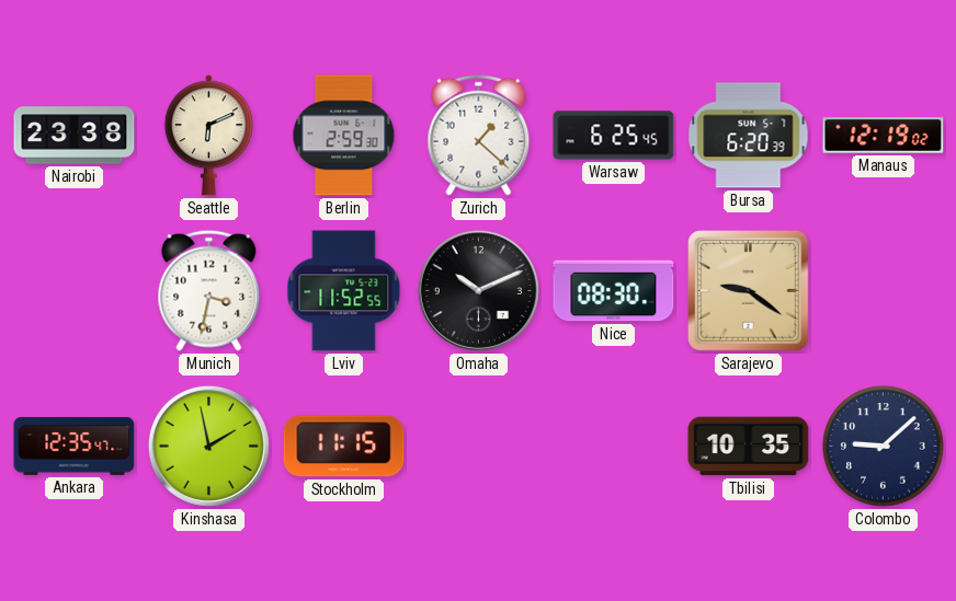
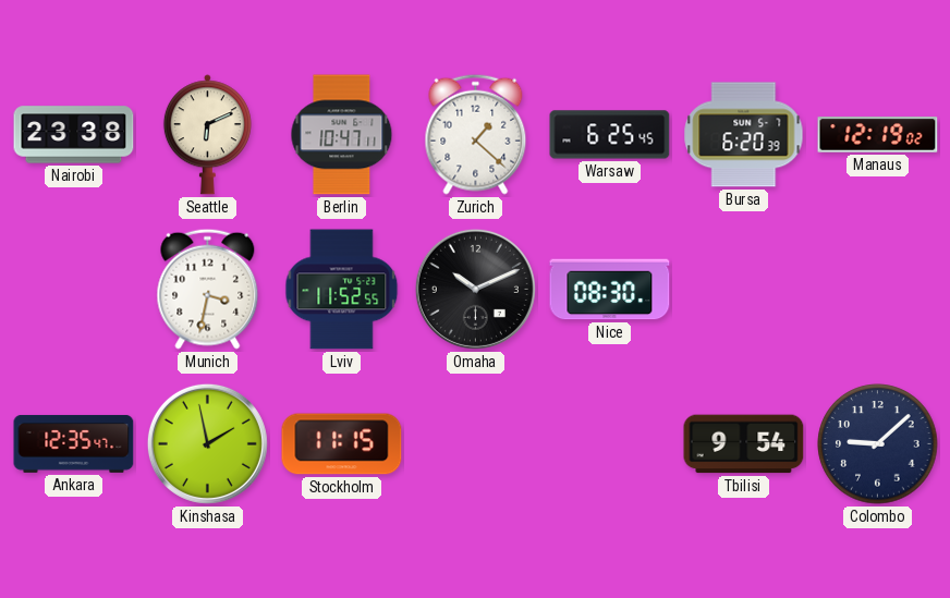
Berlin: 2:59 -> 10:47 (342, 135)
Sarajevo: 9:21 -> none (749, 291)
Tbilisi: 10:35 -> 9:54 (744, 444)
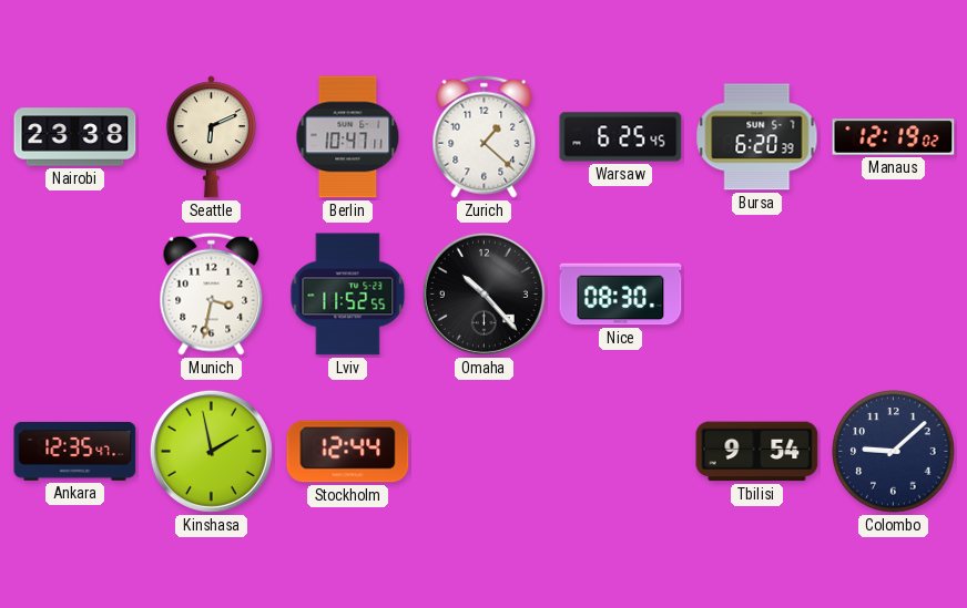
Omaha: 10:11 -> 10:23 (483, 293)
Stockholm: 11:15 -> 12:44 (348, 452)
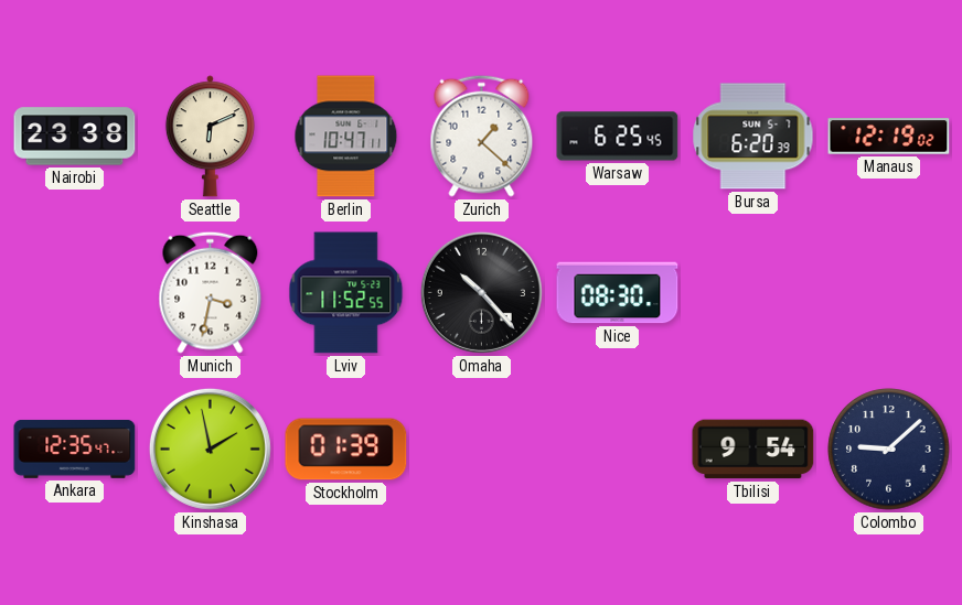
Stockholm: 12:44 -> 01:39 (346, 450)
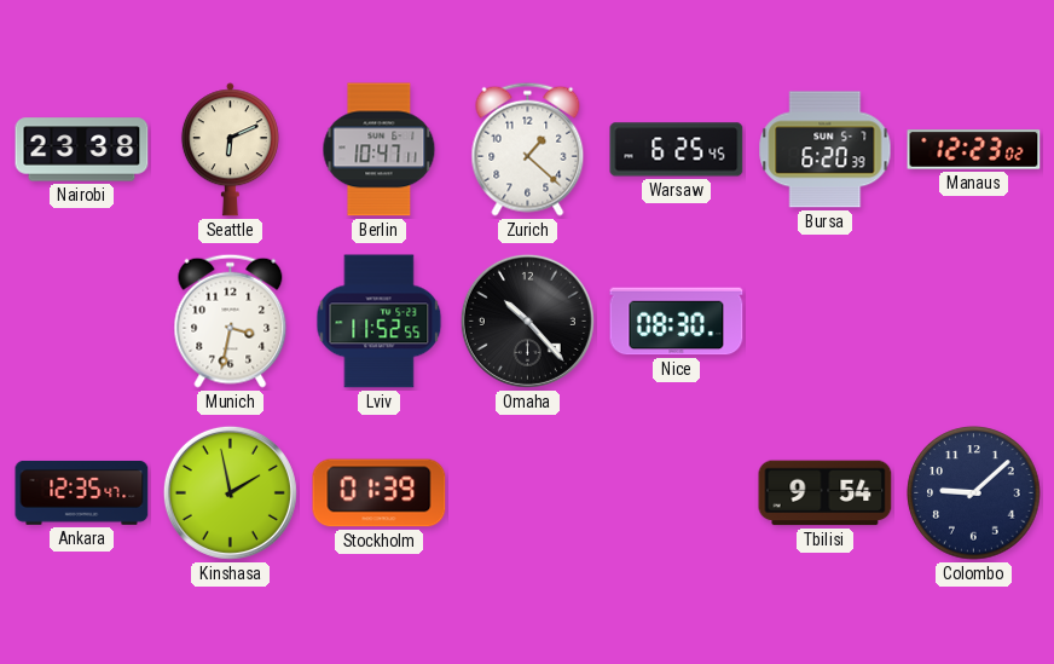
Manaus: 12:19 -> 12:23 (974, 150)
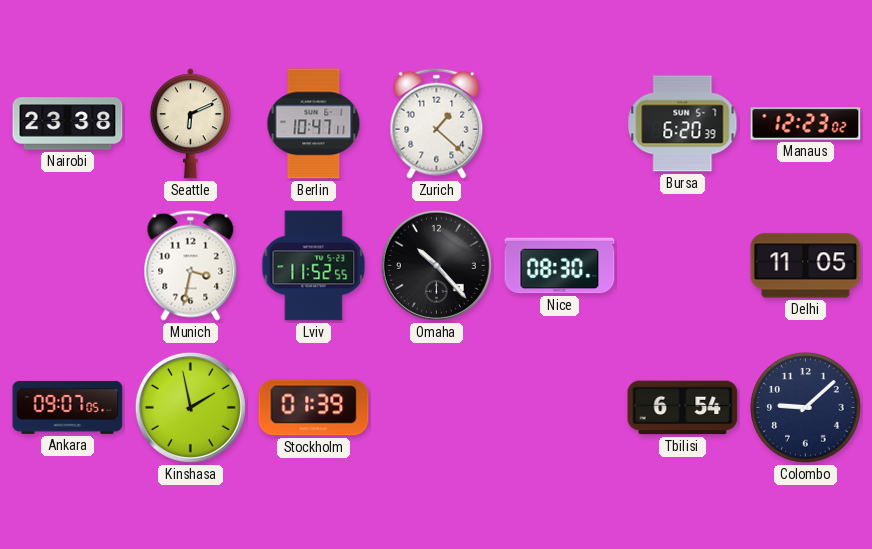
Warsaw: 6:25 -> none (677, 150)
Delhi: none -> 11:05 (806, 266)
Ankara: 12:35 -> 09:07 (68, 408)
Tbilisi: 9:54 -> 6:54 (683, 408)
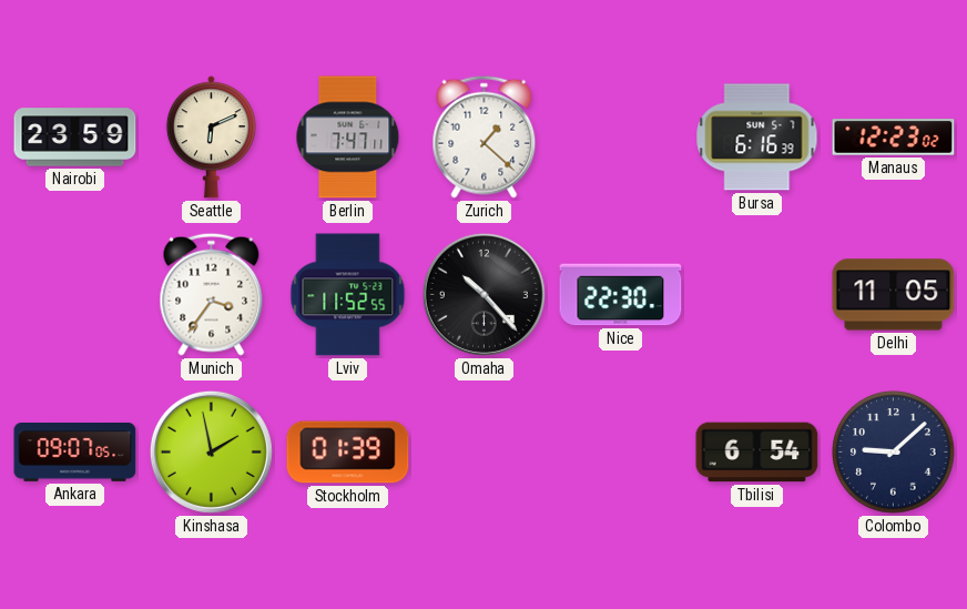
Nairobi: 23:38 -> 23:59 (75, 138)
Berlin: 10:47 -> 7:47 (348, 138)
Bursa: 6:20 -> 6:16 (757, 138)
Munich: 3:32 -> 3:36 (212, 294)
Nice: 08:30 -> 22:30 (621, 295)
